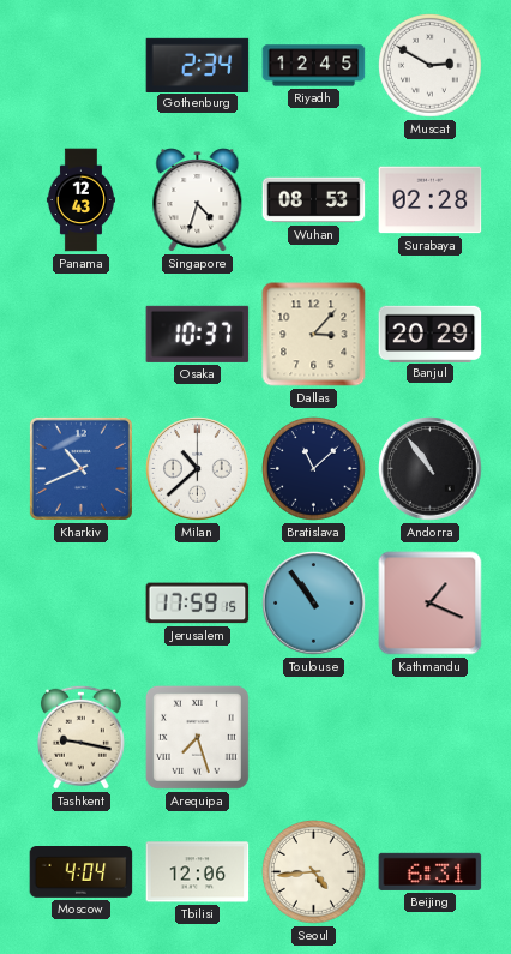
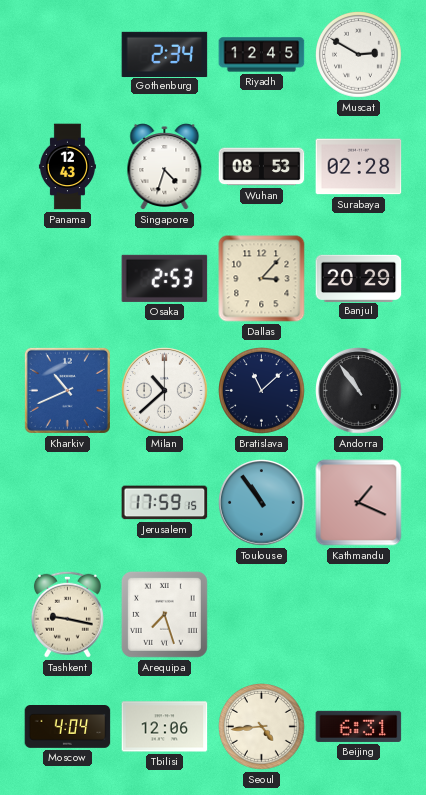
Osaka: 10:37 -> 2:53 (165, 278)
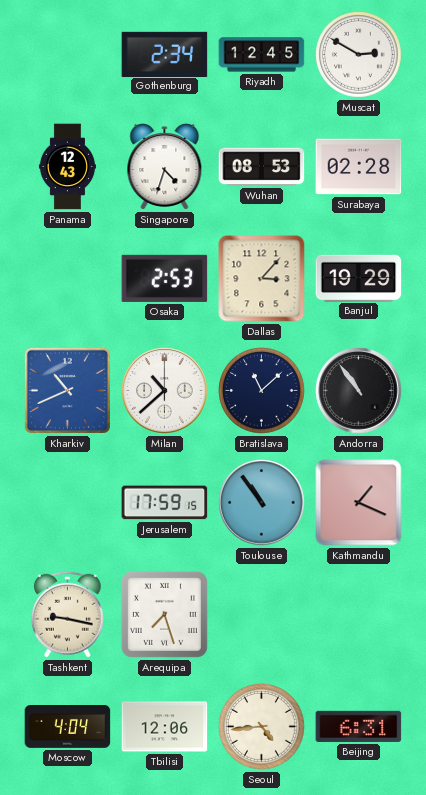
Banjul: 20:29 -> 19:29 (359, 278)
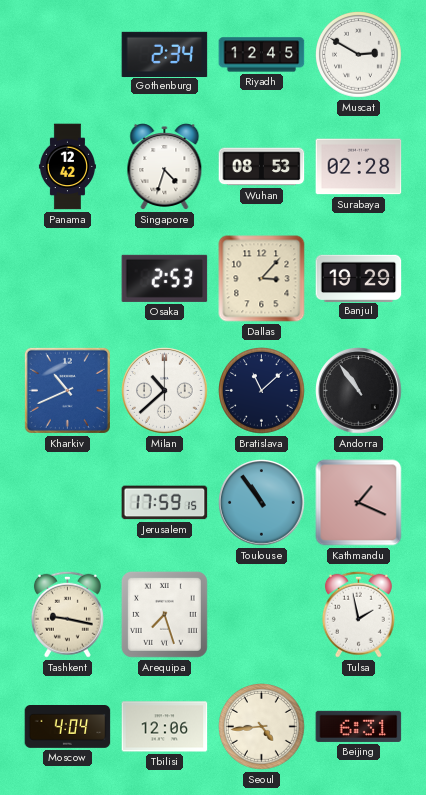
Panama: 12:43 -> 12:42 (67, 167)
Tulsa: none -> 1:58 (358, 614)
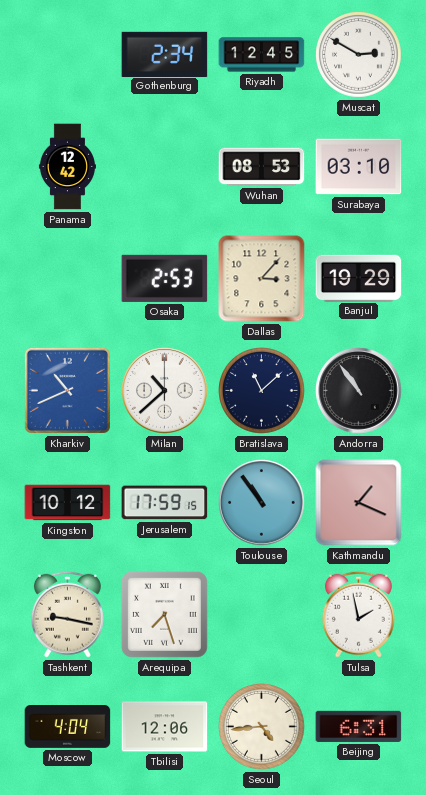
Singapore: 4:33 -> none (165, 167)
Surabaya: 02:28 -> 03:10 (359, 167)
Kingston: none -> 10:12 (68, 503)
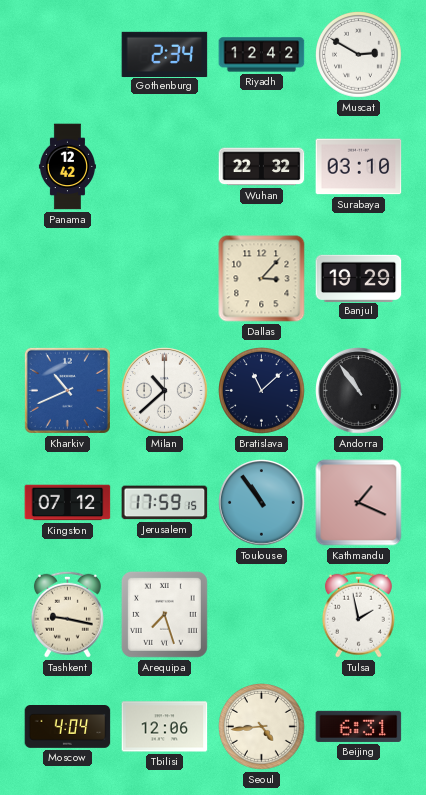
Riyadh: 12:45 -> 12:42 (262, 55)
Wuhan: 08:53 -> 22:32 (262, 167)
Osaka: 2:53 -> none (165, 278)
Kingston: 10:12 -> 07:12 (68, 503)
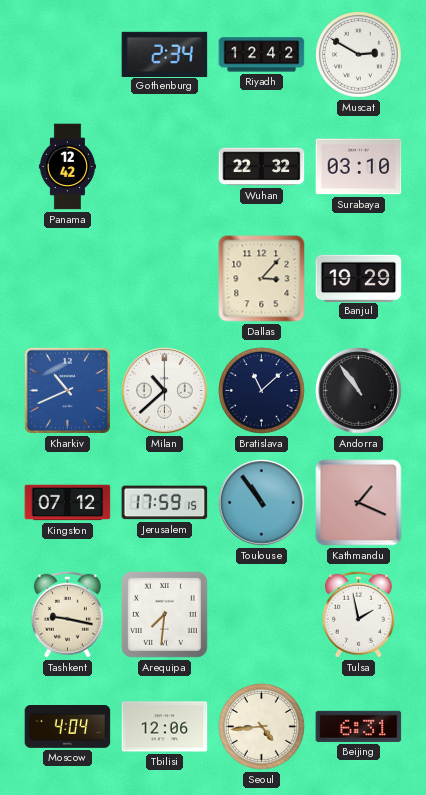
Arequipa: 7:27 -> 7:31 (164, 614)
